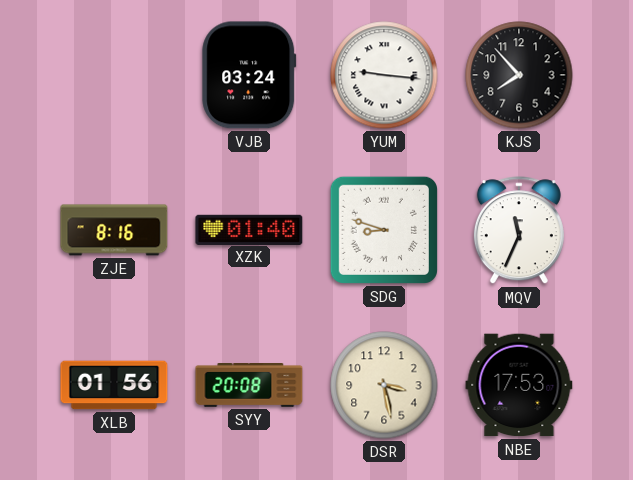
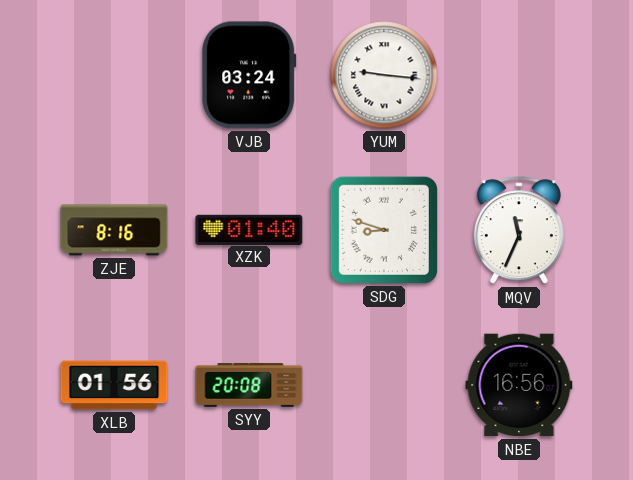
KJS: 7:53 -> none (519, 75)
DSR: 3:28 -> none (384, 385)
NBE: 17:53 -> 16:56 (519, 385)
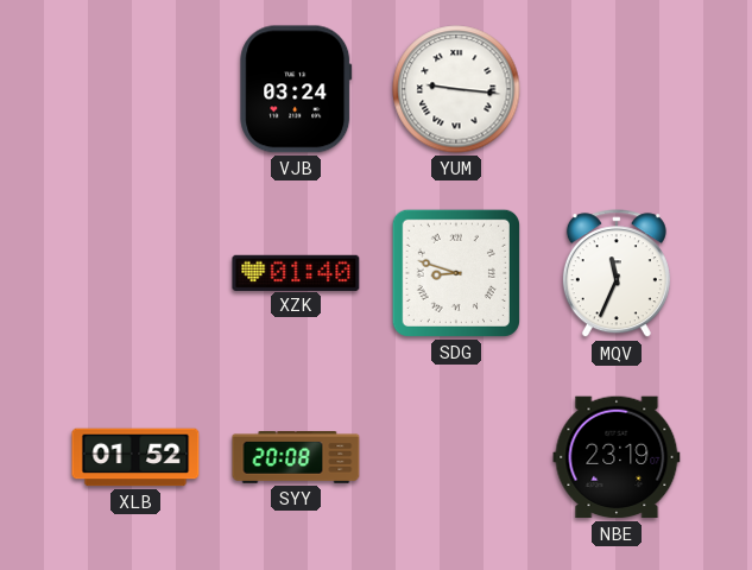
ZJE: 8:16 -> none (114, 230)
XLB: 01:56 -> 01:52 (135, 457)
NBE: 16:56 -> 23:19 (617, 457)
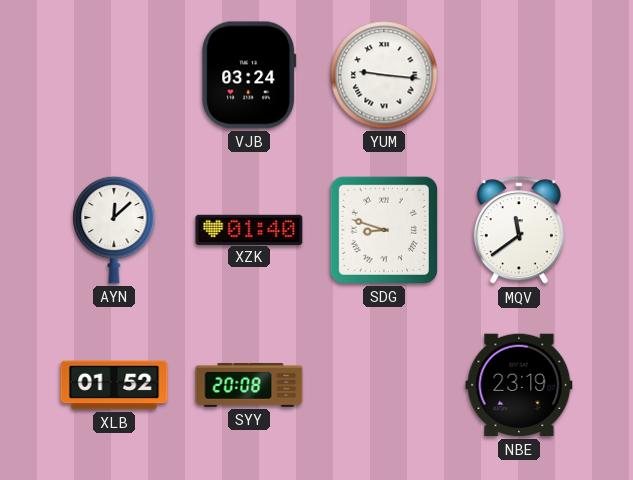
AYN: none -> 12:08 (114, 230)
MQV: 11:34 -> 11:39 (519, 231)
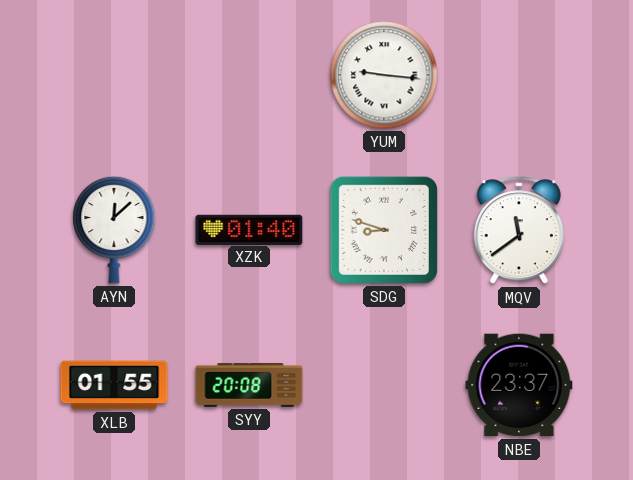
VJB: 03:24 -> none (249, 75)
XLB: 01:52 -> 01:55 (114, 385)
NBE: 23:19 -> 23:37 (519, 385)
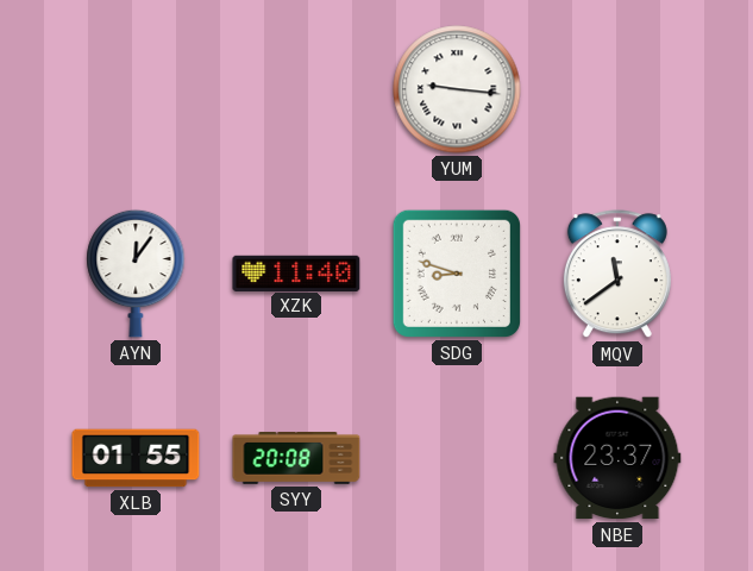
AYN: 12:08 -> 12:06 (136, 274)
XZK: 01:40 -> 11:40 (296, 272)
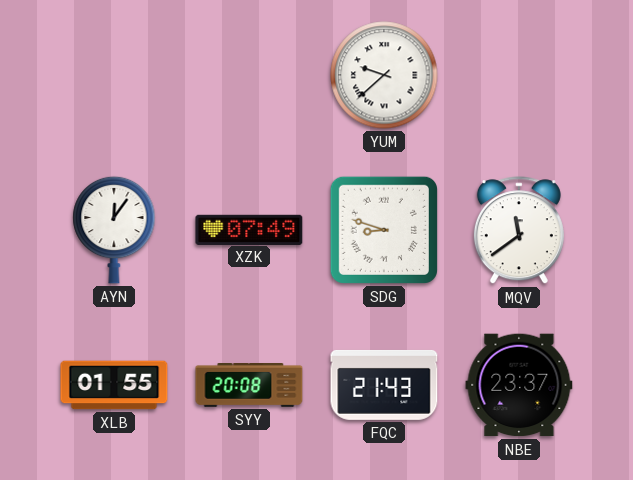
YUM: 9:16 -> 9:38 (384, 75)
XZK: 11:40 -> 07:49 (249, 229)
FQC: none -> 21:43 (384, 385)
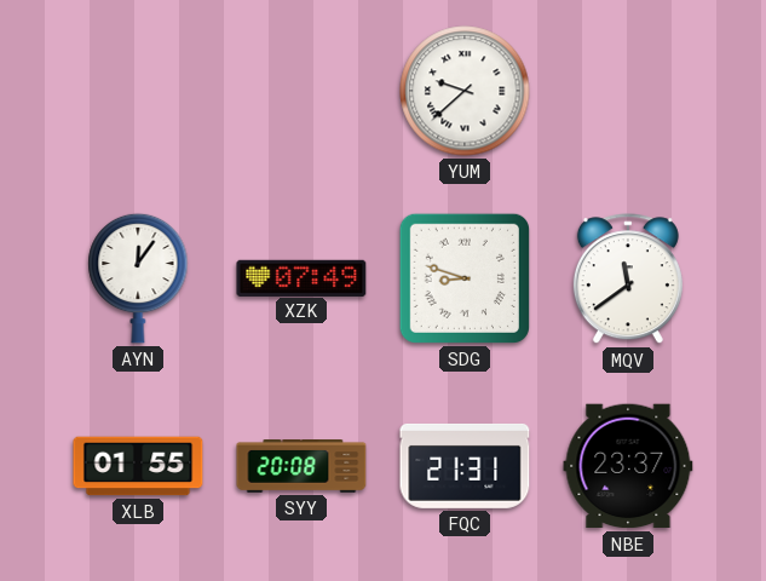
FQC: 21:43 -> 21:31 (465, 466)
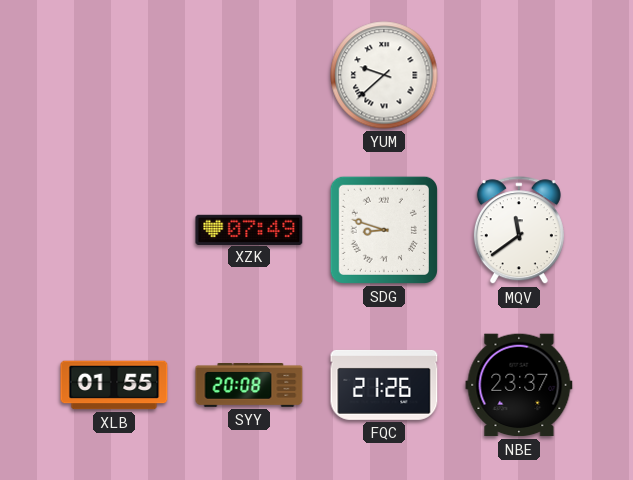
AYN: 12:06 -> none (138, 278)
FQC: 21:31 -> 21:26 (384, 385)
